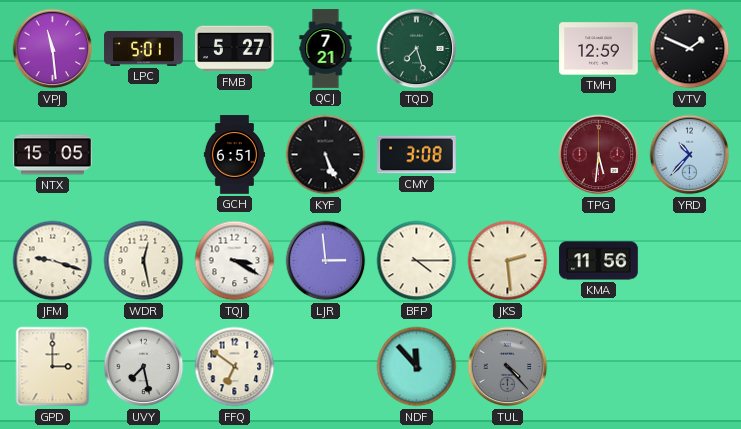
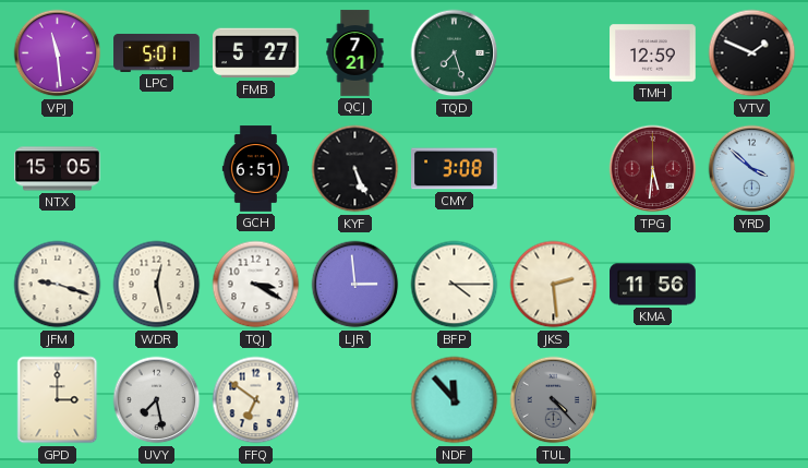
YRD: 10:37 -> 3:52 (752, 169)
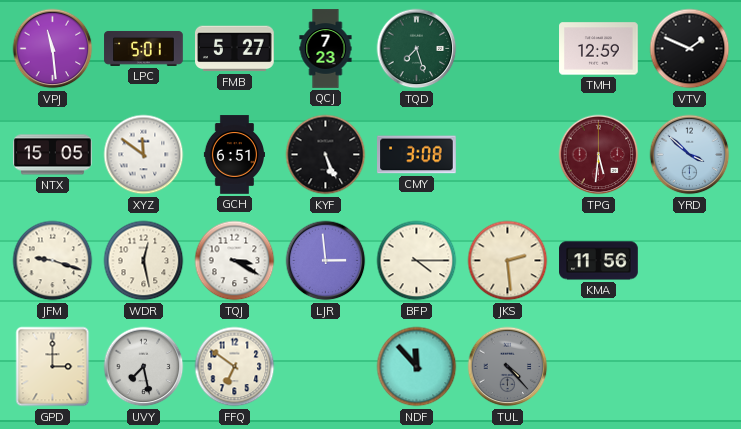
QCJ: 7:21 -> 7:23 (326, 49)
XYZ: none -> 11:51 (144, 155)
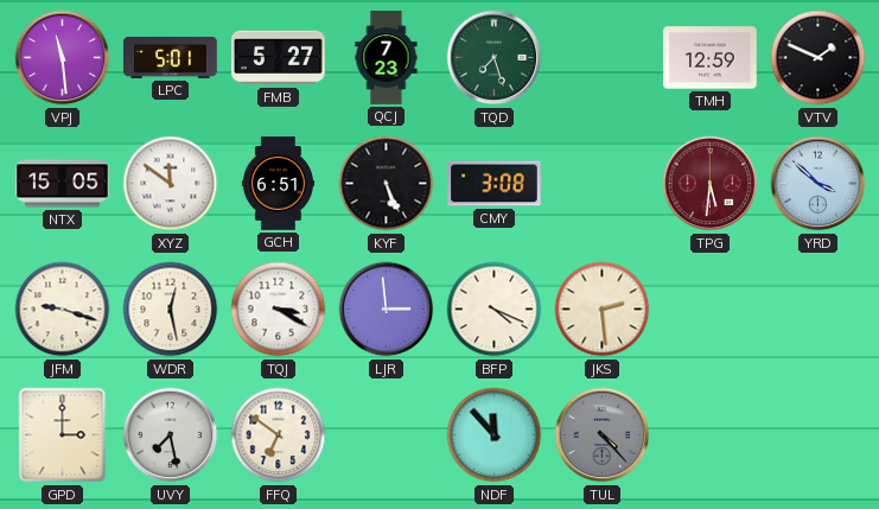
BFP: 4:15 -> 4:19 (495, 310)
KMA: 11:56 -> none (599, 261)
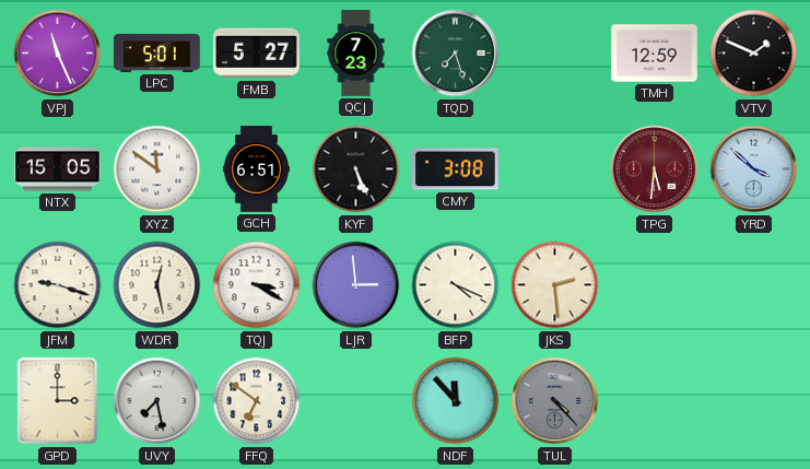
VPJ: 11:29 -> 11:26 (58, 54)
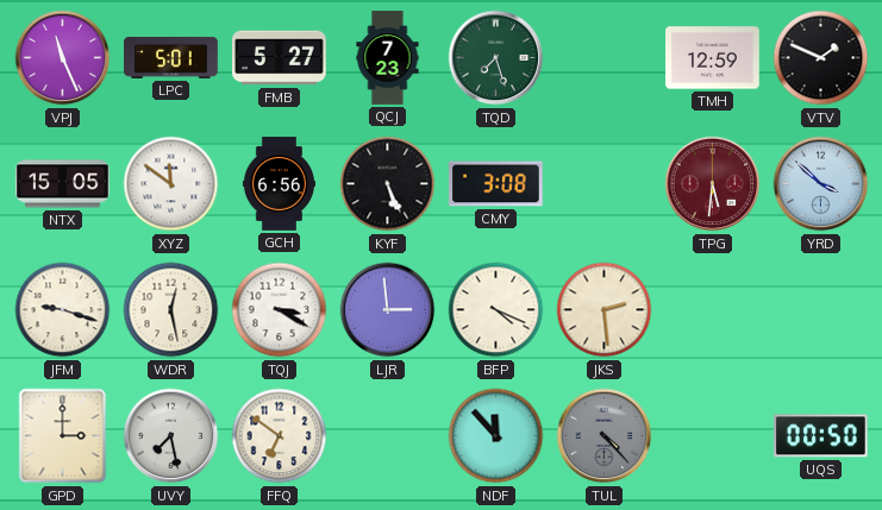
GCH: 6:51 -> 6:56 (279, 184)
UQS: none -> 00:50 (821, 436)
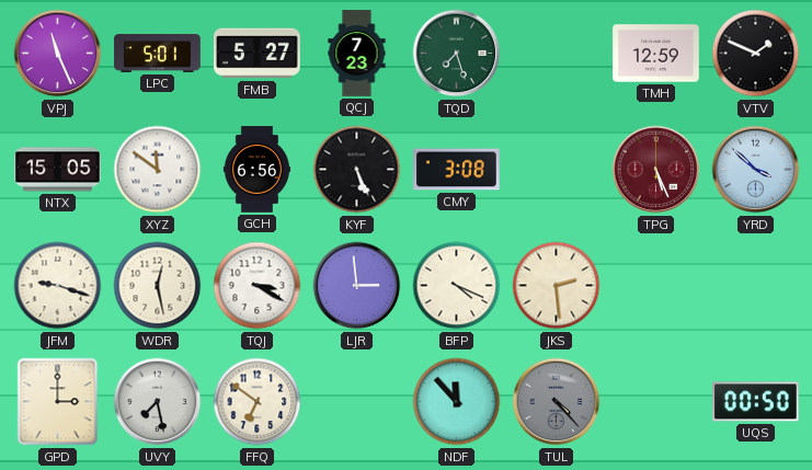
TPG: 5:31 -> 5:26 (656, 170)
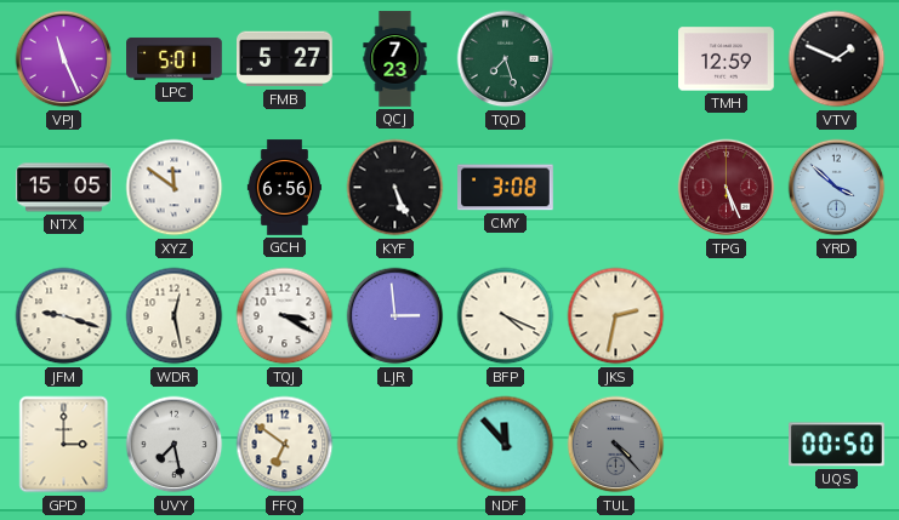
JKS: 2:29 -> 2:32 (616, 316)
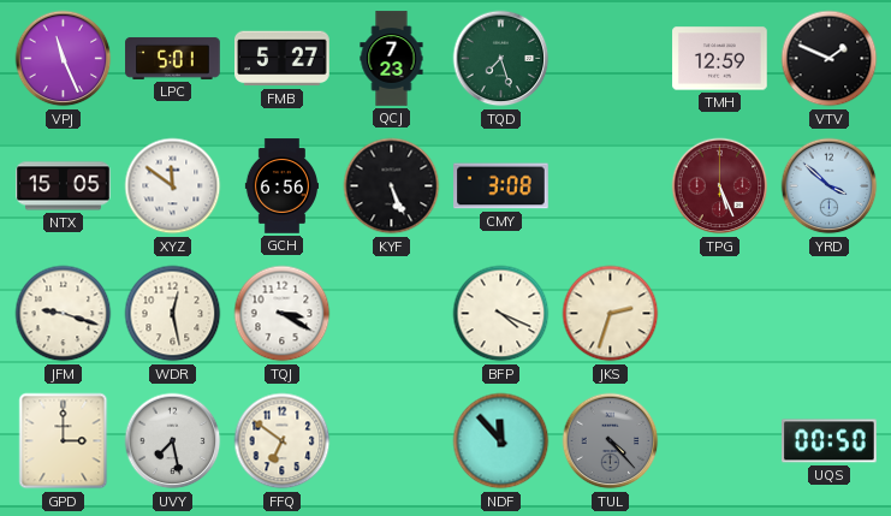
LJR: 2:59 -> none (396, 316)
JKS: 2:32 -> 2:33 (611, 314)
